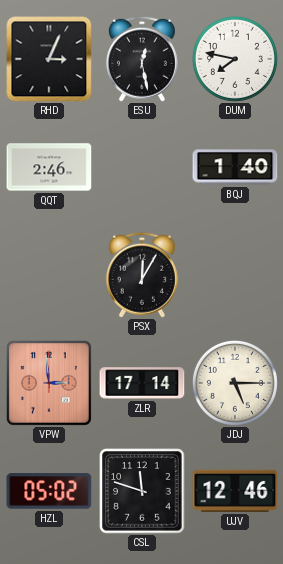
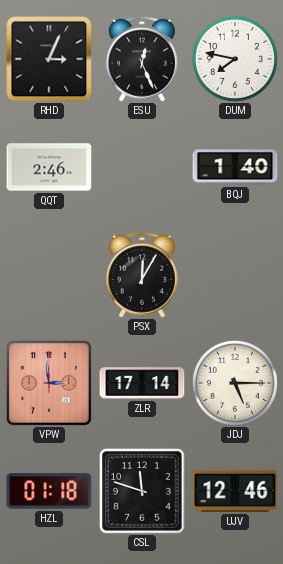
ESU: 12:28 -> 12:26 (142, 59)
HZL: 05:02 -> 01:18 (49, 491)
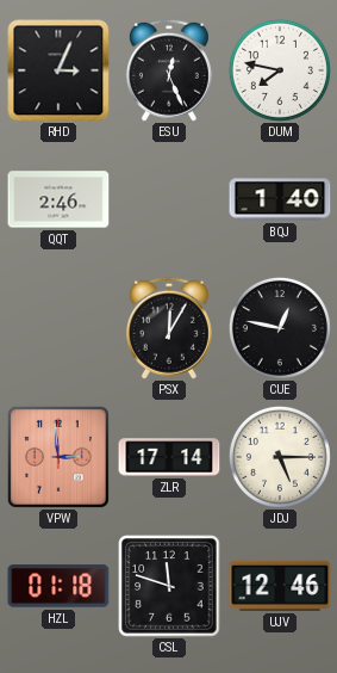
CUE: none -> 12:47 (280, 328)
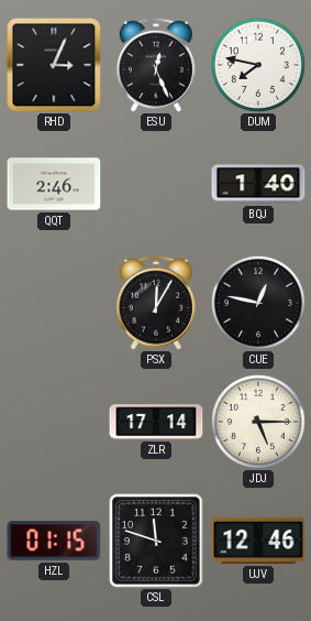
VPW: 2:59 -> none (58, 457)
HZL: 01:18 -> 01:15 (54, 541)
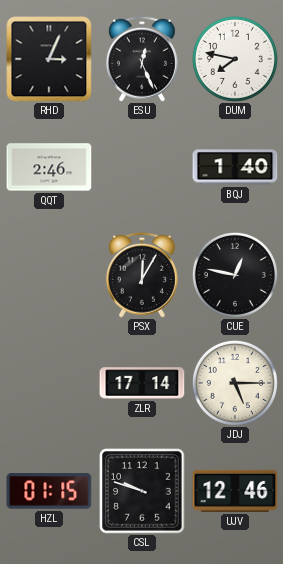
CSL: 11:48 -> 9:48 (142, 491)
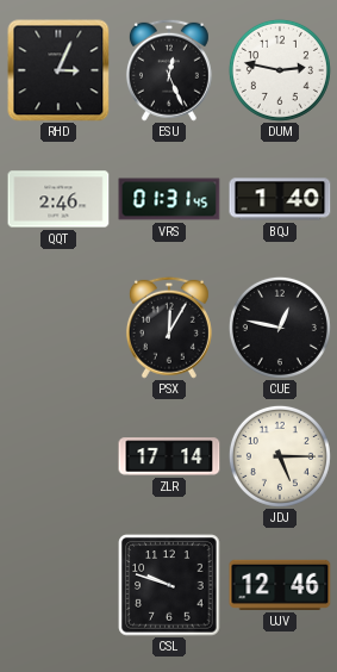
DUM: 7:47 -> 2:47 (280, 70)
VRS: none -> 01:31 (169, 199)
HZL: 01:15 -> none (49, 491)
